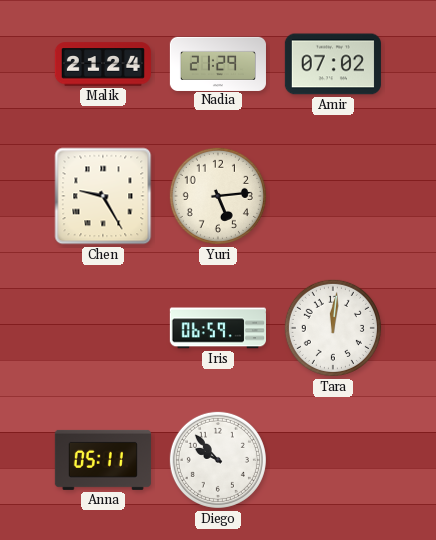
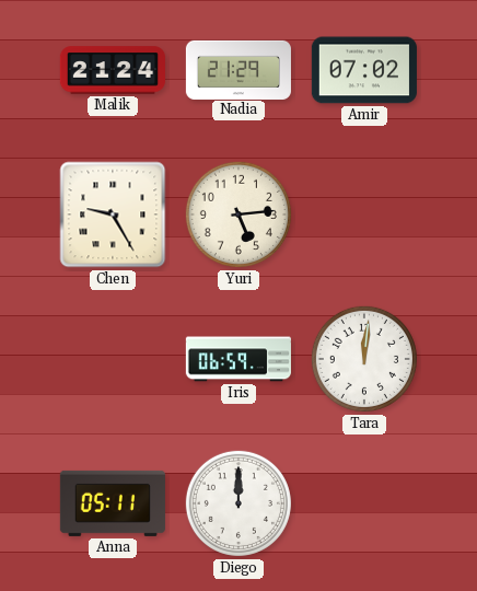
Diego: 9:53 -> 12:00 (238, 503)
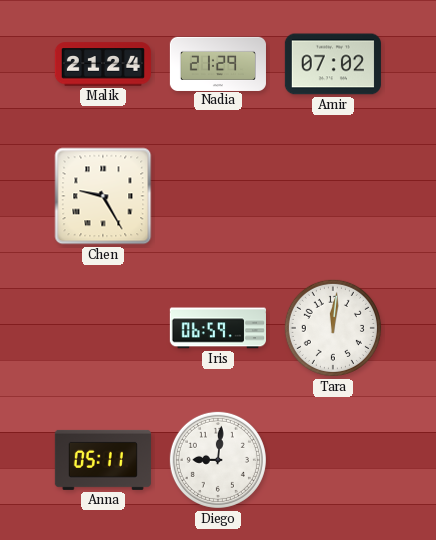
Yuri: 5:14 -> none (238, 215)
Diego: 12:00 -> 9:01 (218, 460)
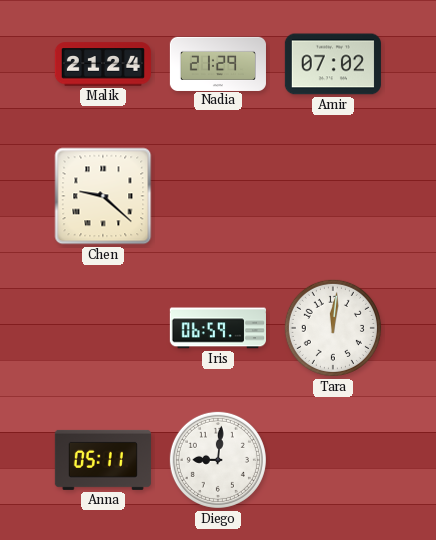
Chen: 9:25 -> 9:22 (103, 196)
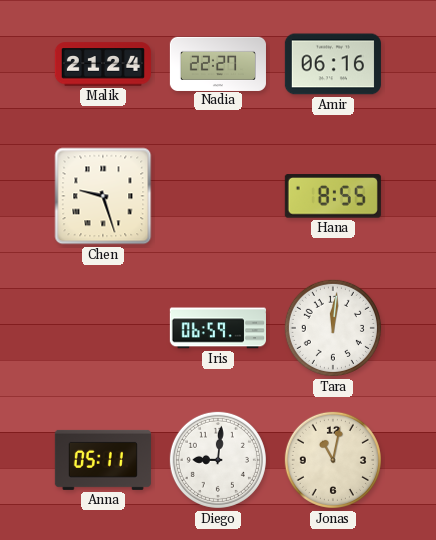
Nadia: 21:29 -> 22:27 (218, 63)
Amir: 07:02 -> 06:16 (333, 64)
Chen: 9:22 -> 9:27 (103, 196)
Hana: none -> 8:55 (333, 196)
Jonas: none -> 11:02 (333, 460)
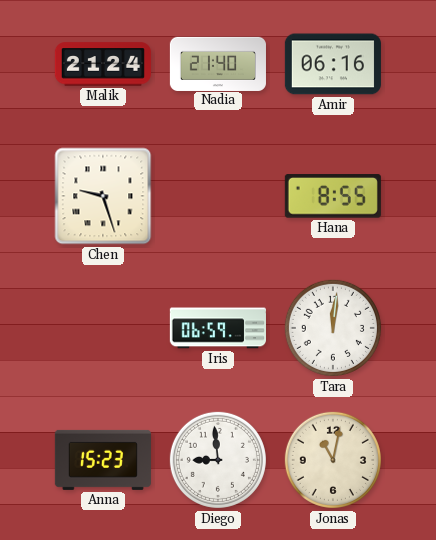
Nadia: 22:27 -> 21:40 (218, 63)
Anna: 05:11 -> 15:23 (103, 460)
Diego: 9:01 -> 8:59 (218, 460)
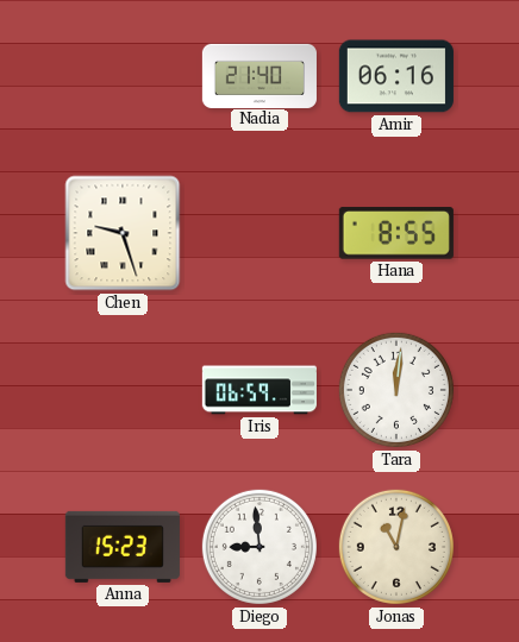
Malik: 21:24 -> none (103, 64)
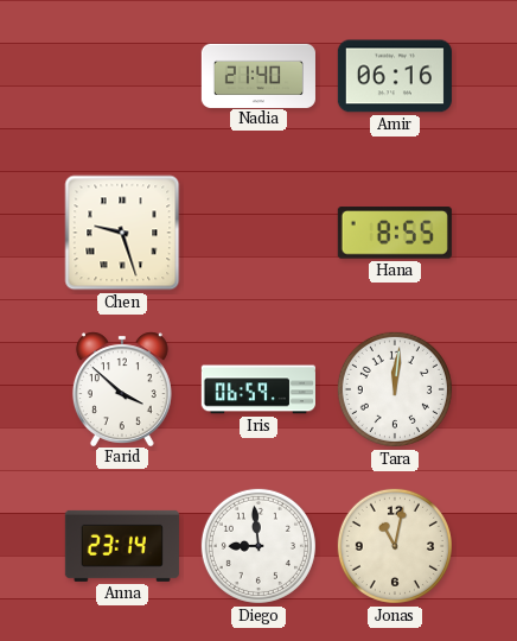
Farid: none -> 3:52 (122, 388)
Anna: 15:23 -> 23:14 (122, 546)
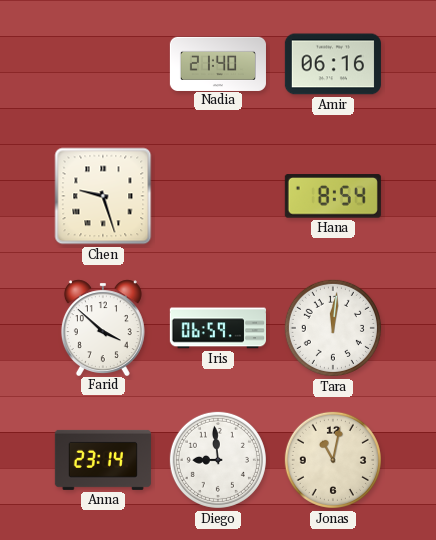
Hana: 8:55 -> 8:54 (333, 196)
